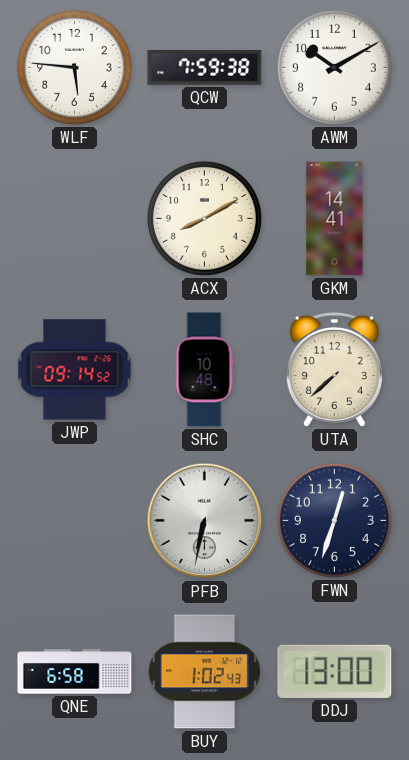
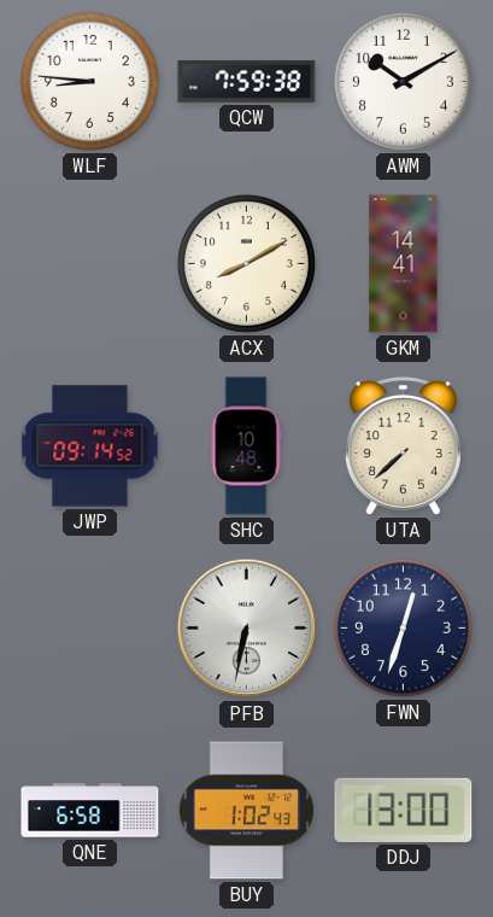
WLF: 5:46 -> 8:46 (89, 81)
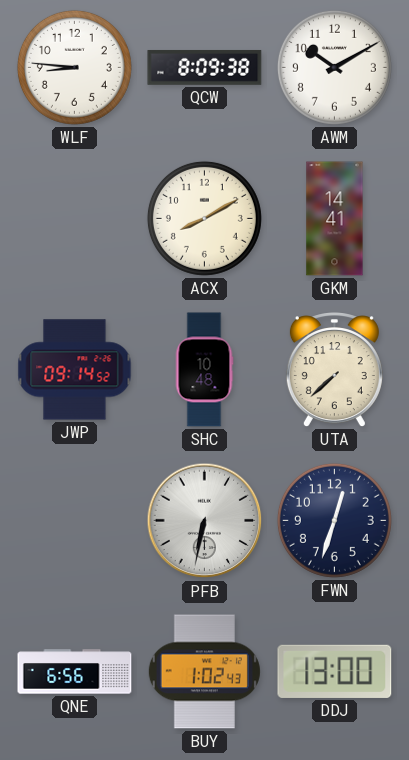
QCW: 7:59 -> 8:09 (205, 67)
QNE: 6:58 -> 6:56 (75, 672)
